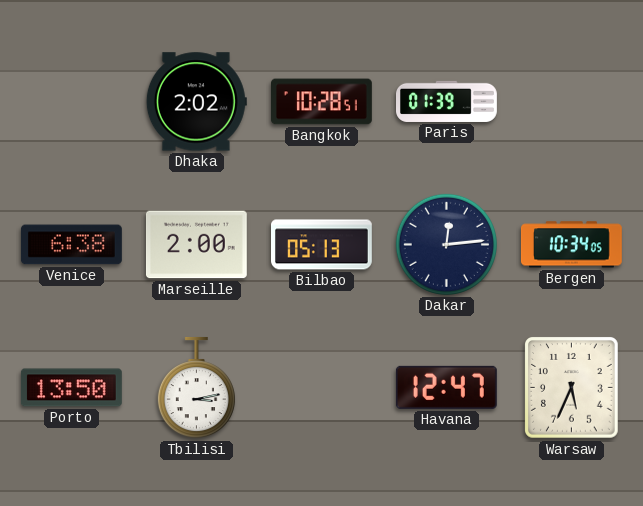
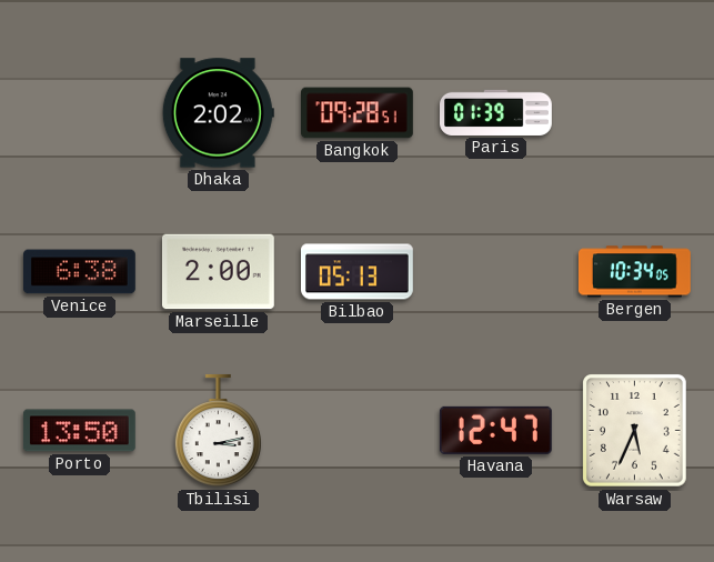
Bangkok: 10:28 -> 09:28 (358, 113)
Dakar: 12:14 -> none (446, 244)
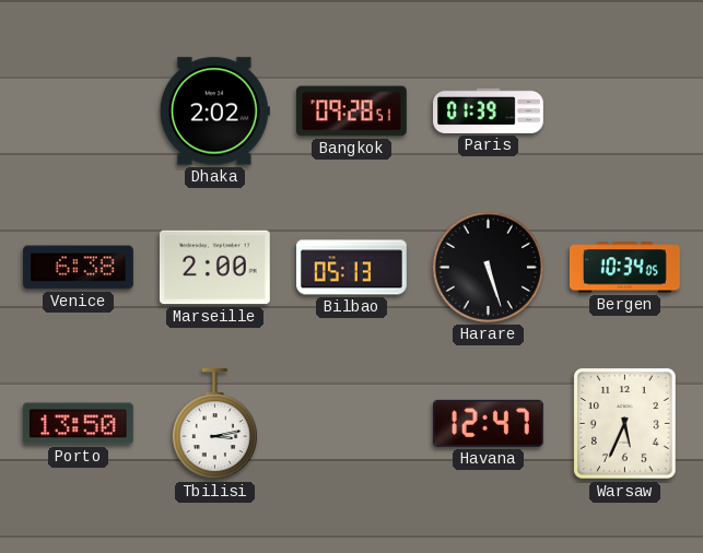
Harare: none -> 5:27 (488, 267)
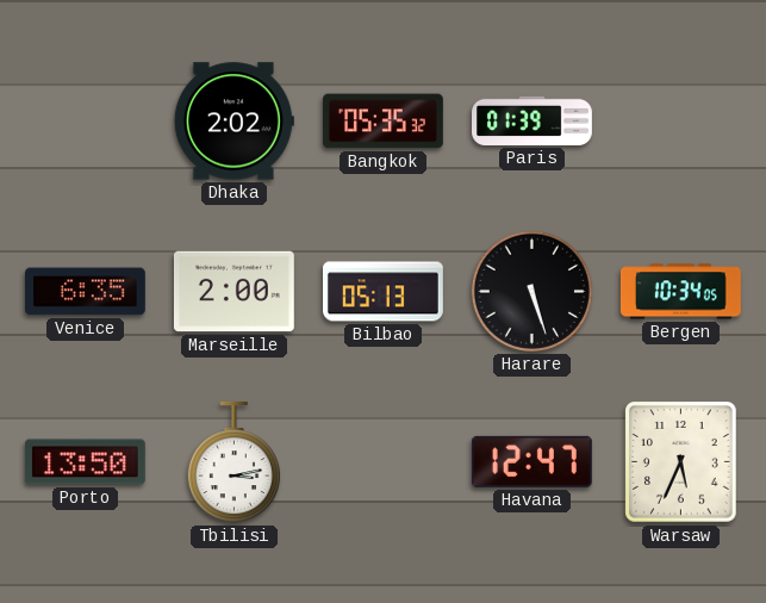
Bangkok: 09:28 -> 05:35 (384, 122)
Venice: 6:38 -> 6:35 (85, 292)
